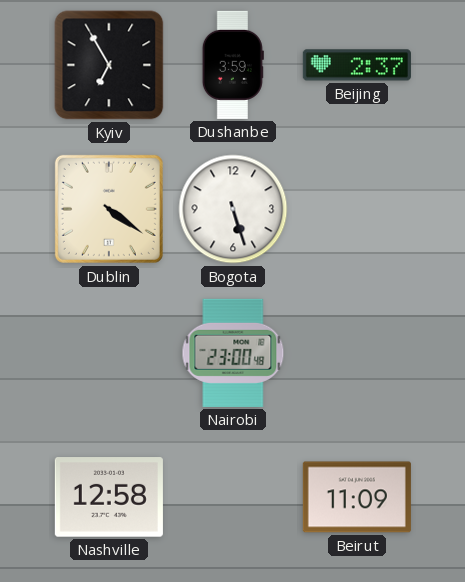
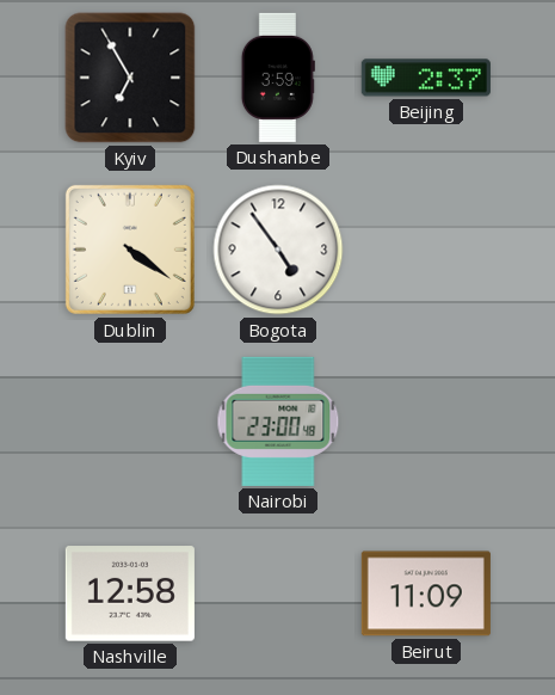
Bogota: 5:27 -> 4:54 (278, 250)
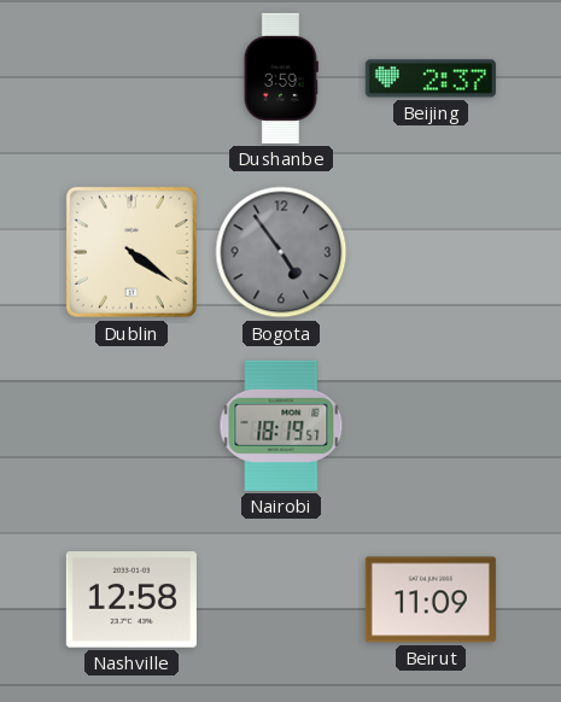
Kyiv: 6:55 -> none (130, 78)
Bogota dial: white -> grey (281, 252)
Nairobi: 23:00 -> 18:19 (281, 426)
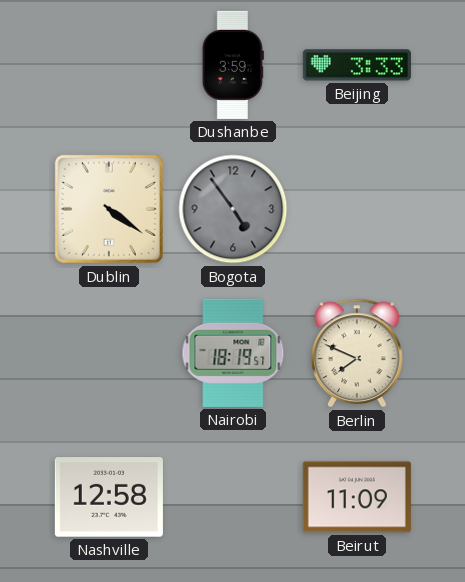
Beijing: 2:37 -> 3:33 (357, 65)
Berlin: none -> 7:49 (357, 353)
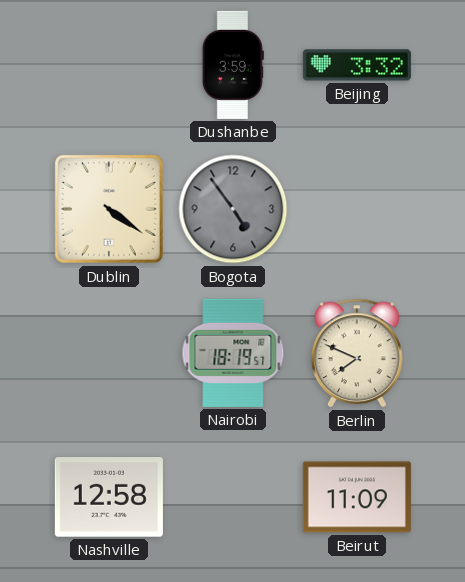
Beijing: 3:33 -> 3:32 (357, 65)
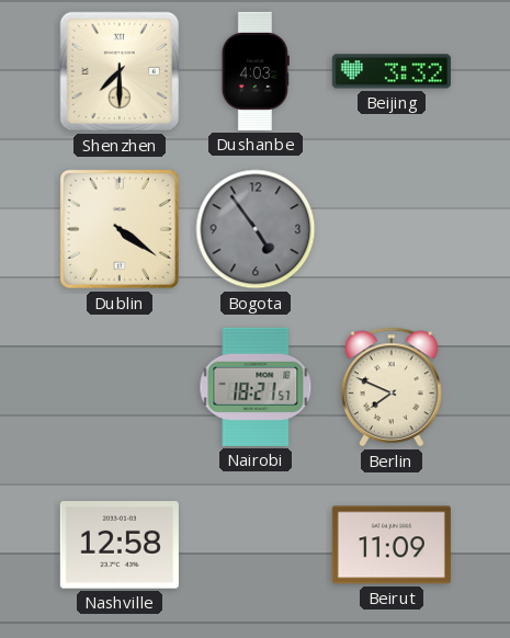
Shenzhen: none -> 7:30 (120, 71)
Dushanbe: 3:59 -> 4:03 (256, 71)
Nairobi: 18:19 -> 18:21 (256, 387)
